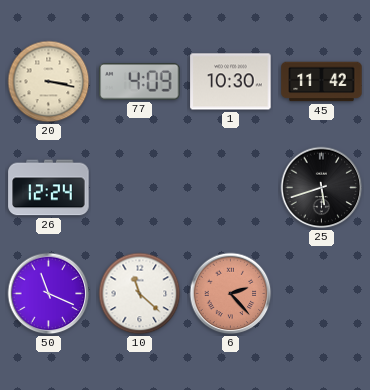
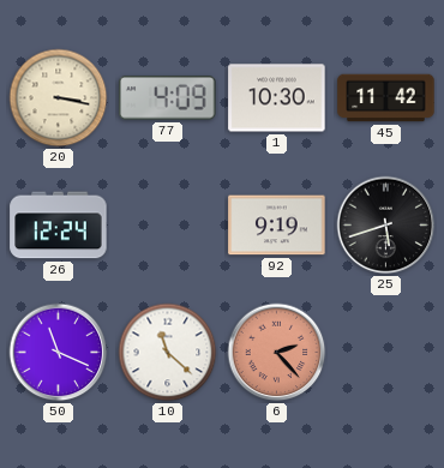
92: none -> 9:19 (277, 226)
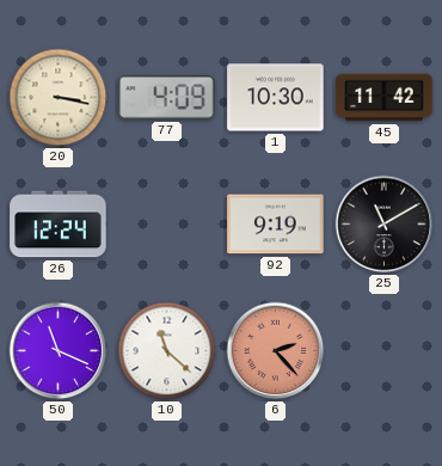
25: 5:42 -> 11:10 (385, 225)
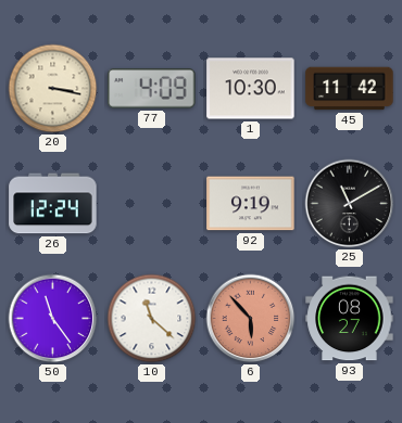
50: 11:19 -> 11:24 (53, 319)
6: 2:23 -> 5:53 (251, 319)
93: none -> 08:27 (350, 319)
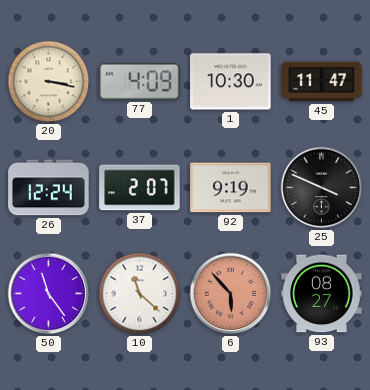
45: 11:42 -> 11:47 (322, 82)
37: none -> 2:07 (140, 188)
25: 11:10 -> 3:49 (322, 188)
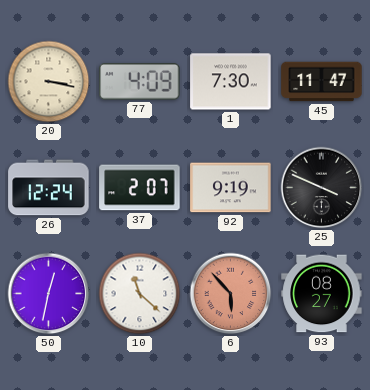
1: 10:30 -> 7:30 (231, 82)
50: 11:24 -> 12:32 (49, 294)
